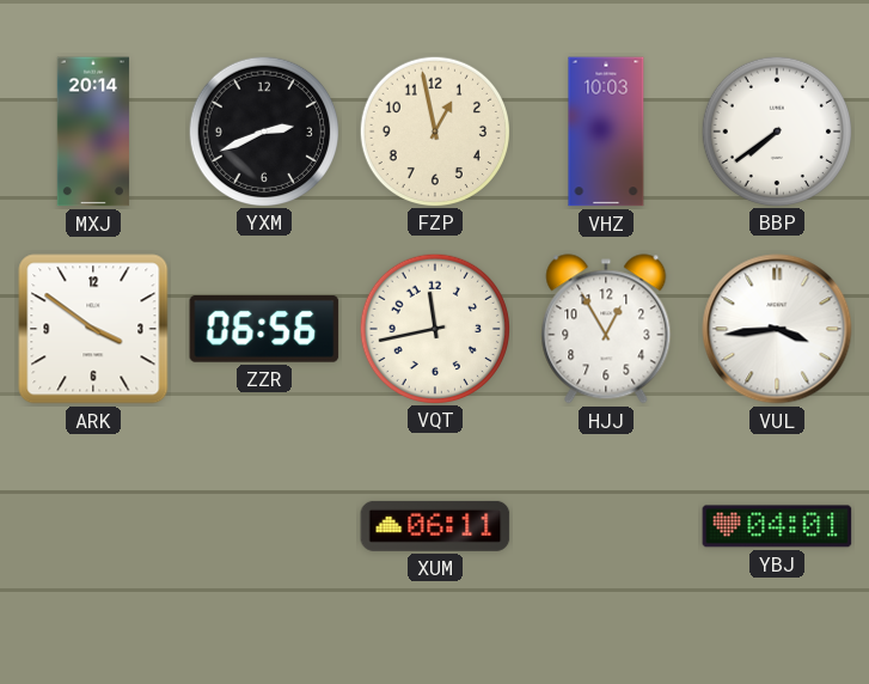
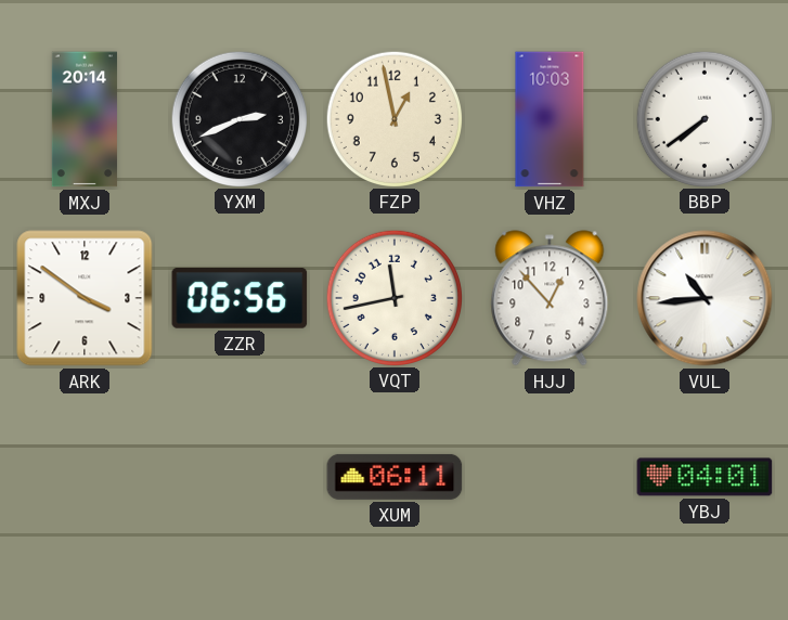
HJJ: 12:55 -> 12:53 (550, 298)
VUL: 3:44 -> 10:44 (705, 298)
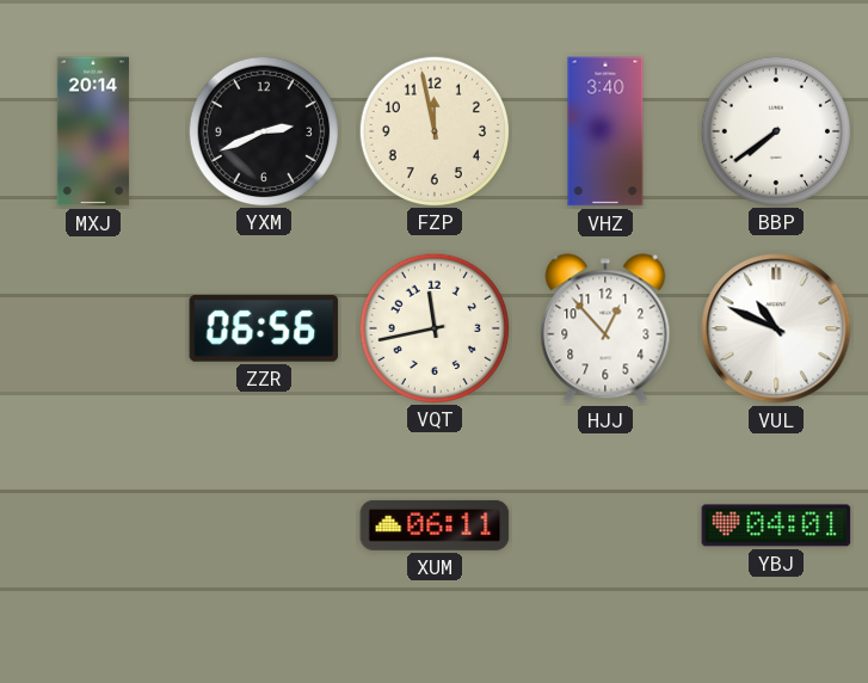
FZP: 12:58 -> 11:58 (433, 130)
VHZ: 10:03 -> 3:40 (605, 131)
ARK: 3:51 -> none (85, 298)
VUL: 10:44 -> 10:49 (776, 328)
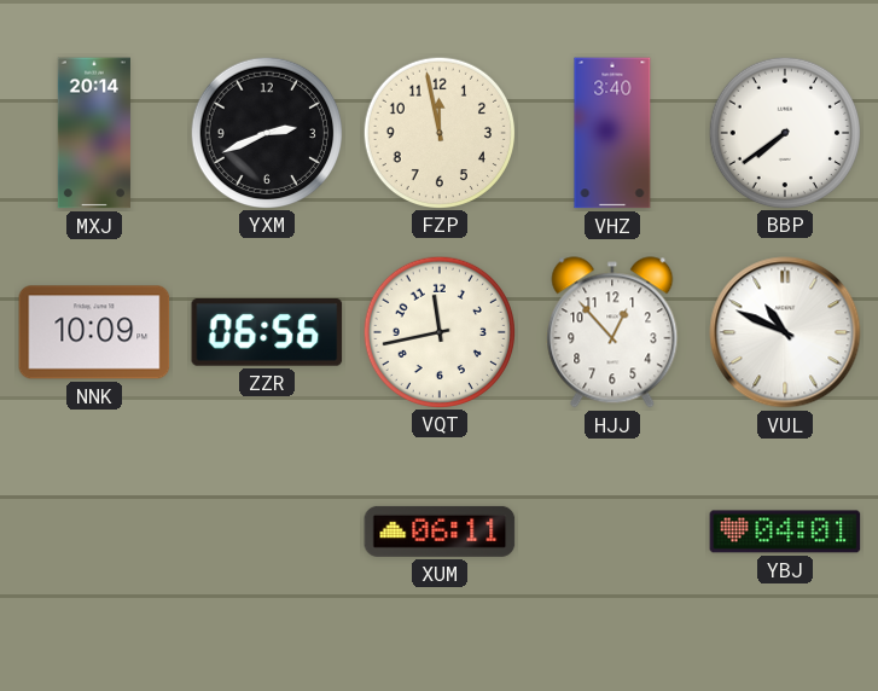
NNK: none -> 10:09 (94, 332)
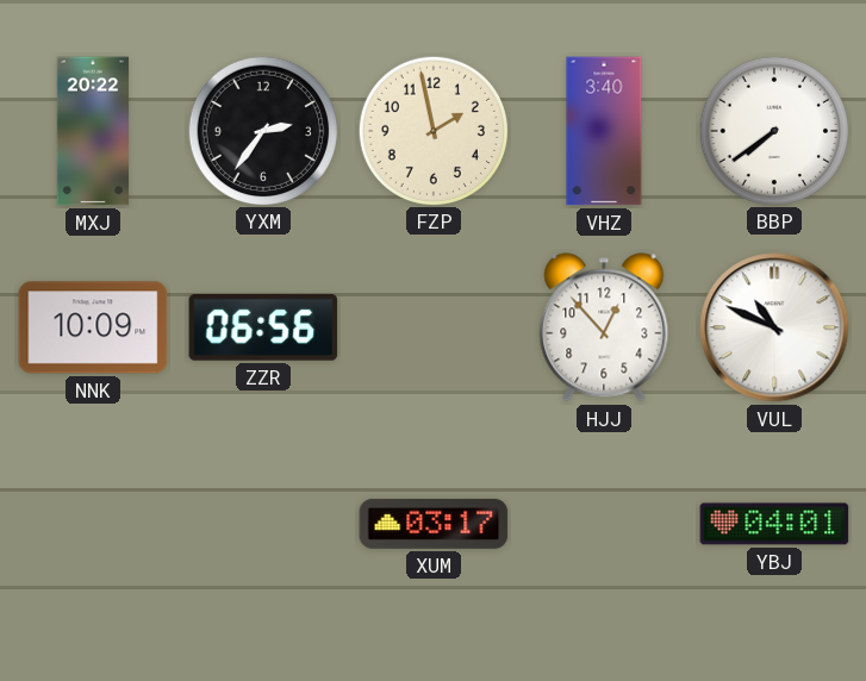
MXJ: 20:14 -> 20:22 (93, 131)
YXM: 2:41 -> 2:36 (262, 130)
FZP: 11:58 -> 1:58 (432, 130)
VQT: 11:43 -> none (438, 331)
XUM: 06:11 -> 03:17 (434, 524)
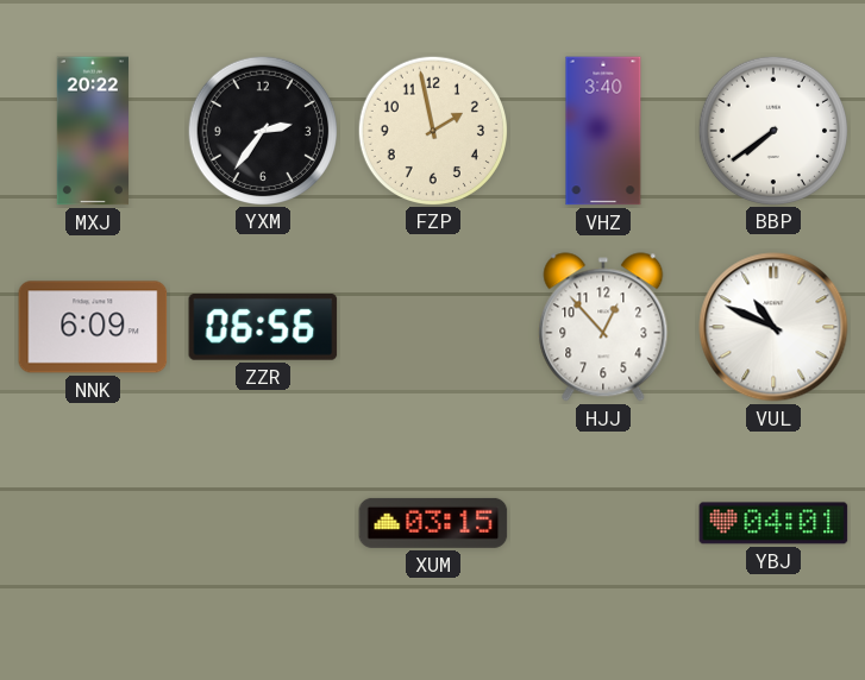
NNK: 10:09 -> 6:09 (93, 327)
XUM: 03:17 -> 03:15 (433, 523)
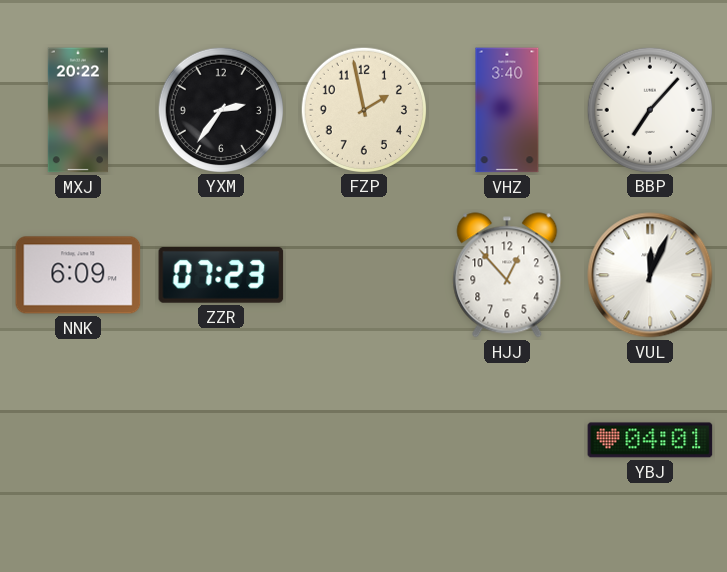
BBP: 7:39 -> 7:07 (649, 109)
ZZR: 06:56 -> 07:23 (221, 276)
VUL: 10:49 -> 12:04 (650, 275)
XUM: 03:15 -> none (433, 523)
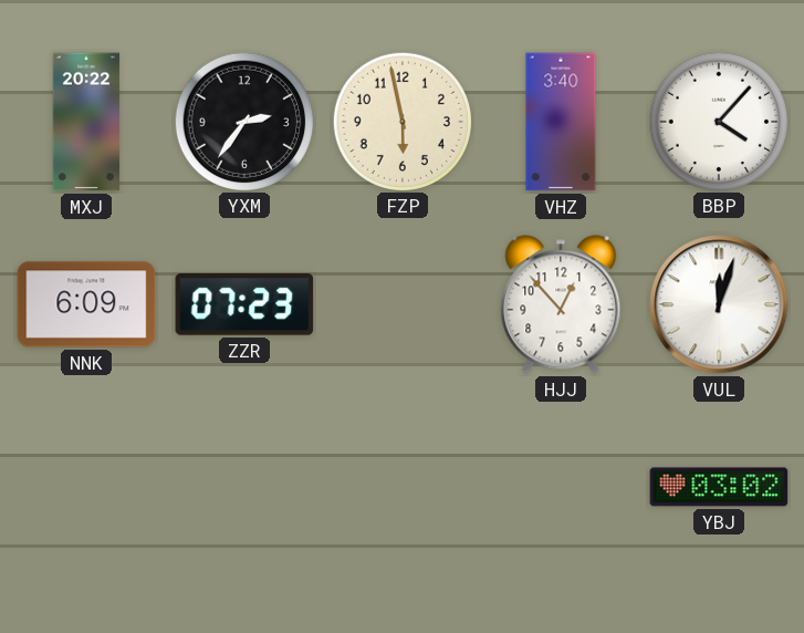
FZP: 1:58 -> 5:58 (401, 121)
BBP: 7:07 -> 4:07 (718, 121)
VUL: 12:04 -> 12:03 (719, 304)
YBJ: 04:01 -> 03:02 (719, 487)
